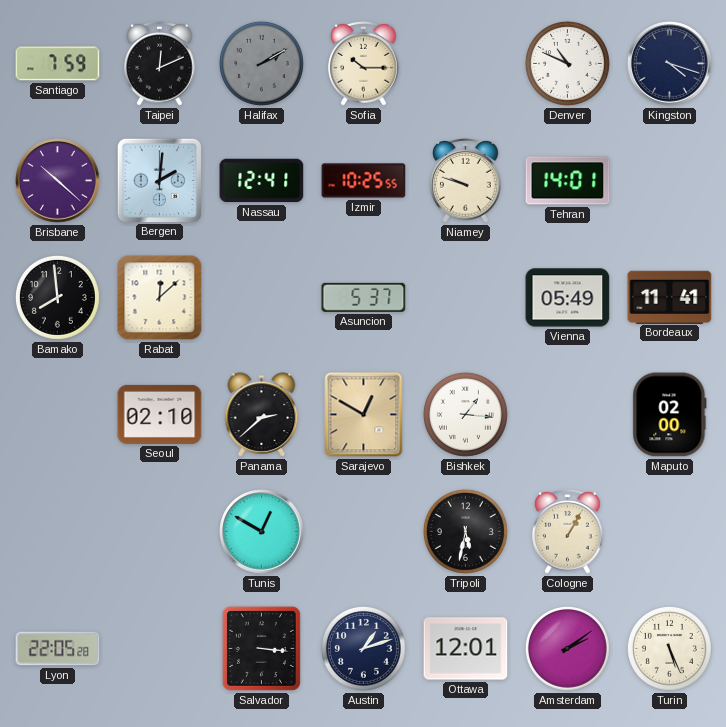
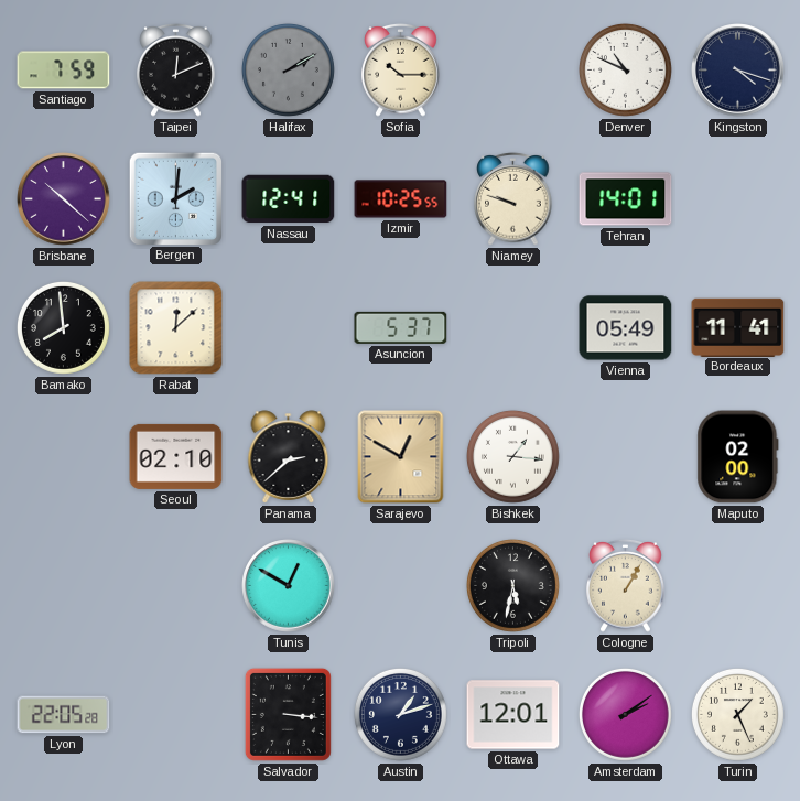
Turin: 5:26 -> 1:26 (737, 714)
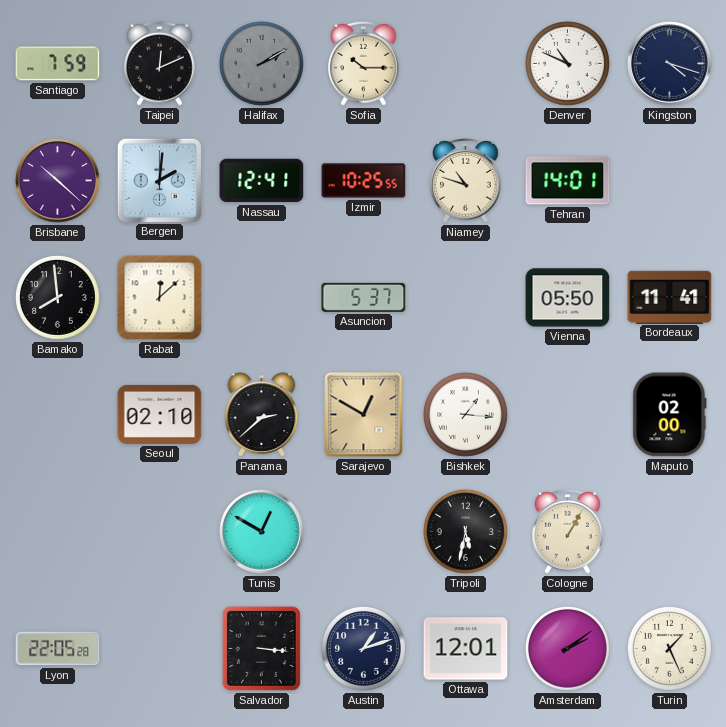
Niamey: 9:48 -> 10:48 (466, 181)
Vienna: 05:49 -> 05:50 (568, 298)
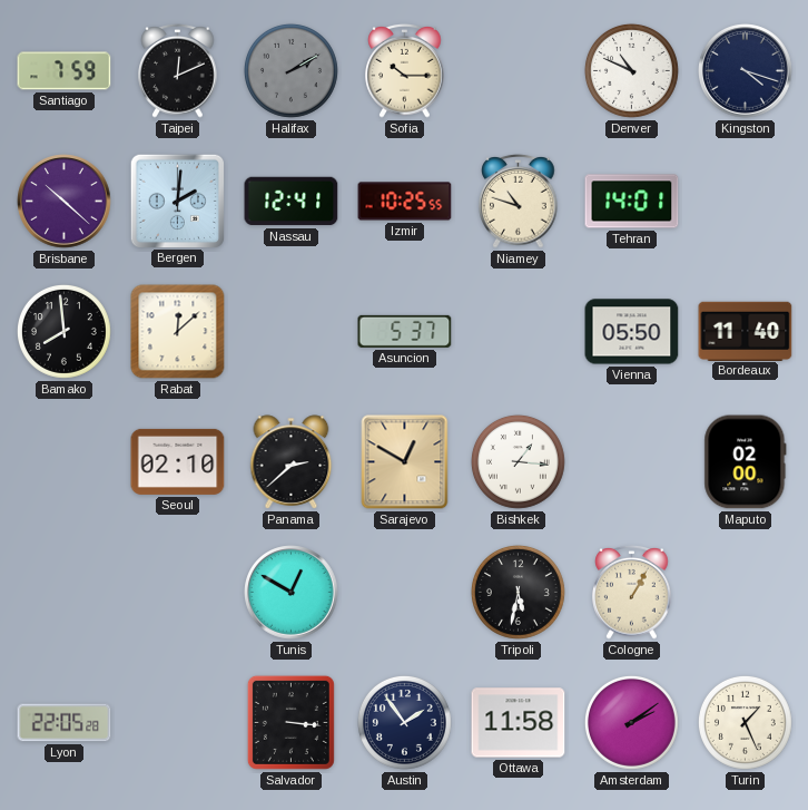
Bordeaux: 11:41 -> 11:40 (746, 331)
Austin: 1:12 -> 1:54 (404, 722)
Ottawa: 12:01 -> 11:58 (519, 723)
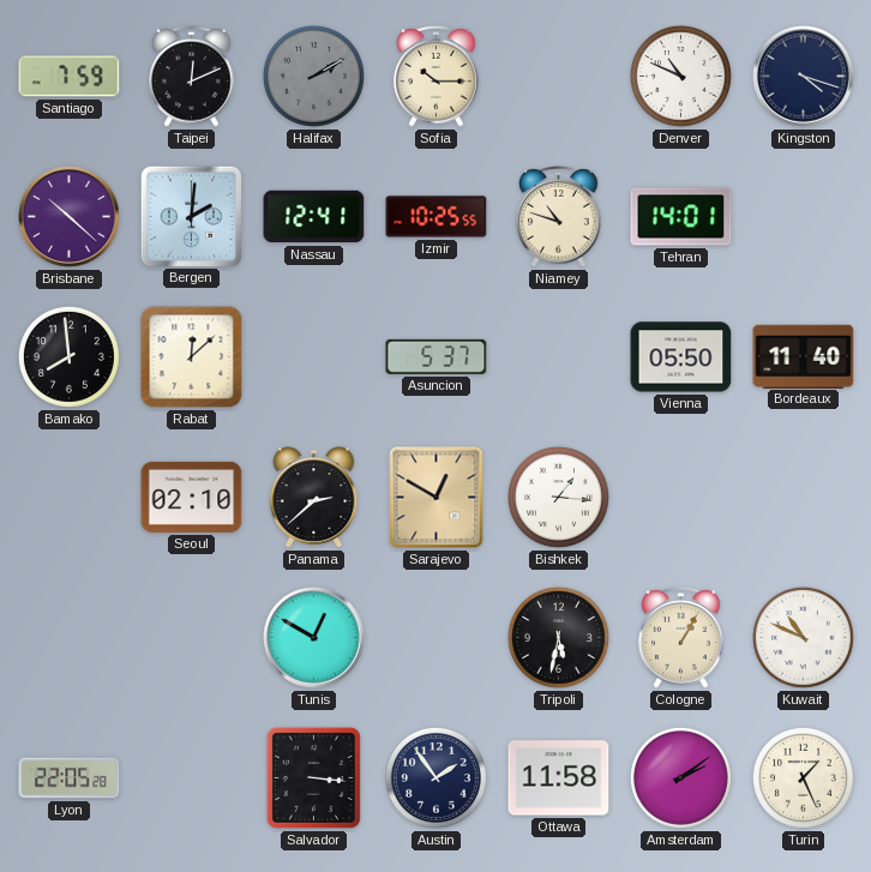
Maputo: 02:00 -> none (746, 462)
Kuwait: none -> 10:49 (803, 637)
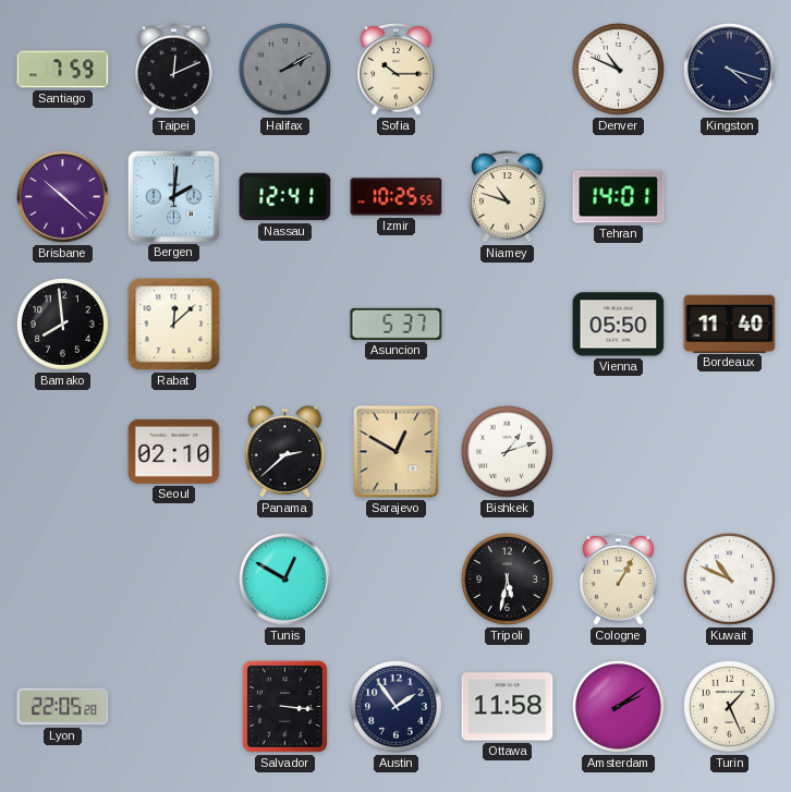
Bishkek: 1:16 -> 1:12 (507, 451)
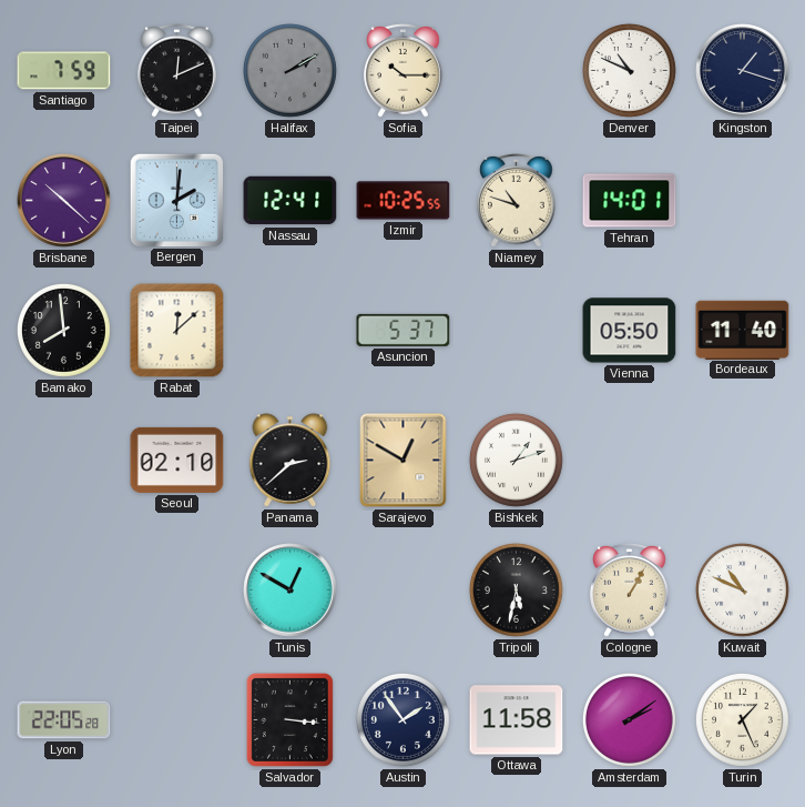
Kingston: 4:18 -> 1:18 (743, 71)
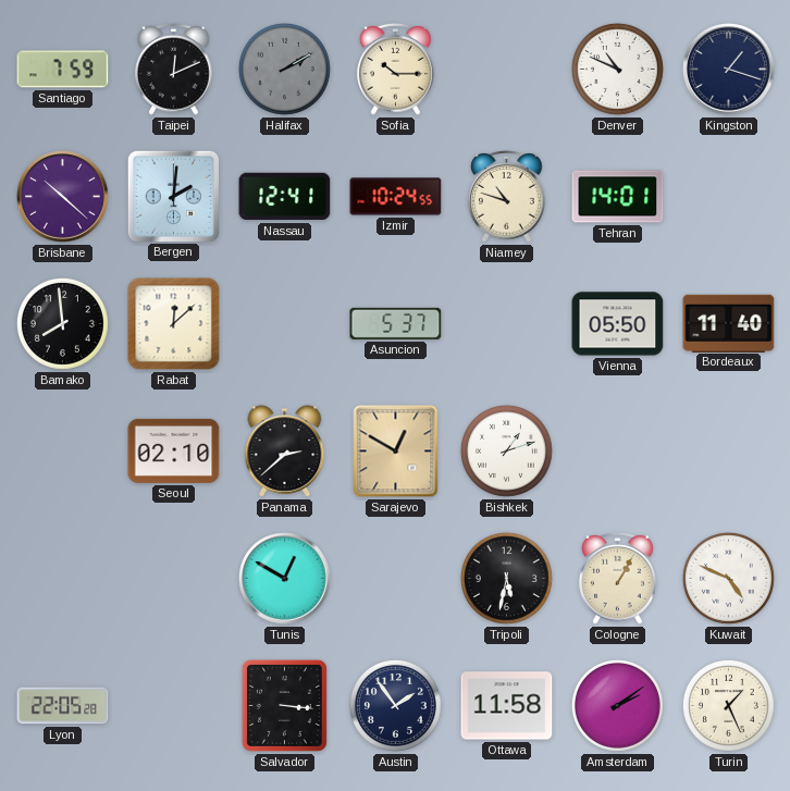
Izmir: 10:25 -> 10:24 (396, 197)
Kuwait: 10:49 -> 4:49 (728, 578)
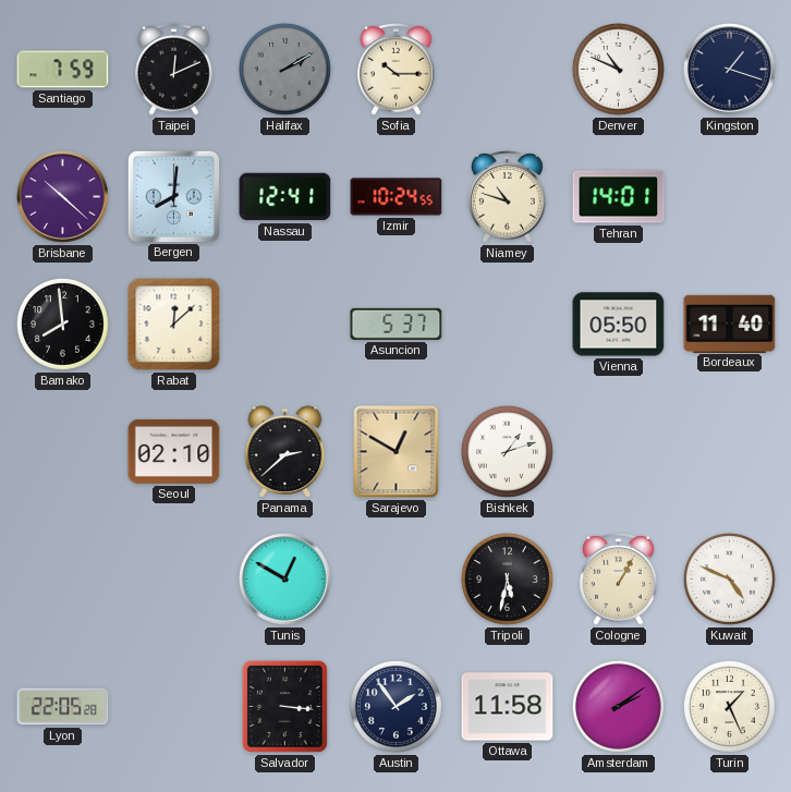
Bergen: 2:01 -> 8:01 (173, 196)
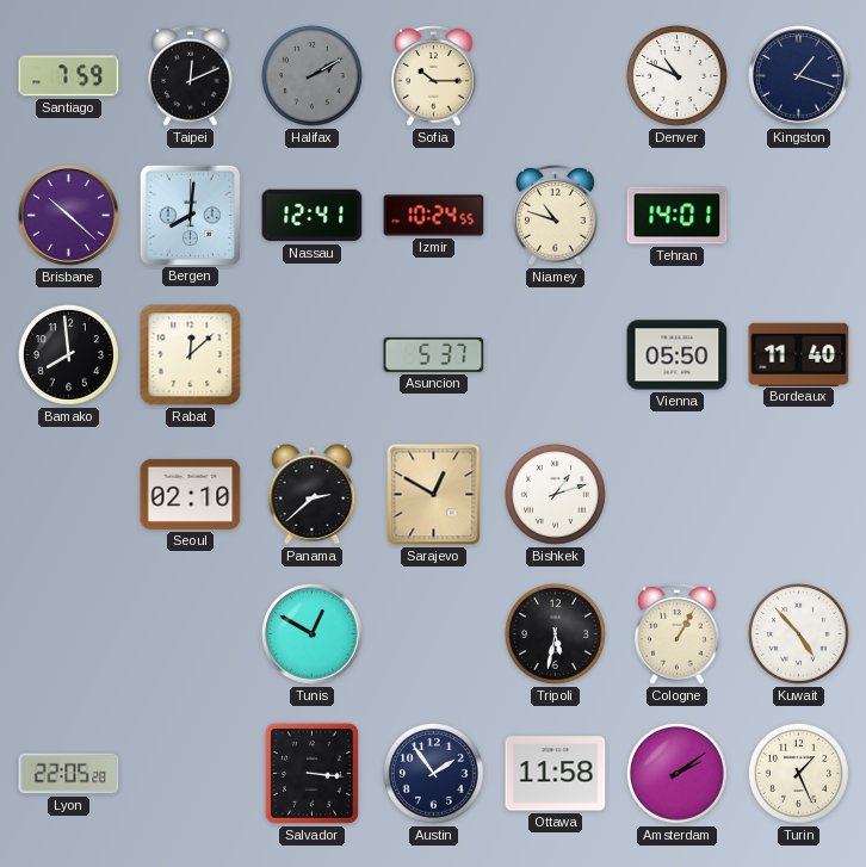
Kuwait: 4:49 -> 4:53 (798, 633)
